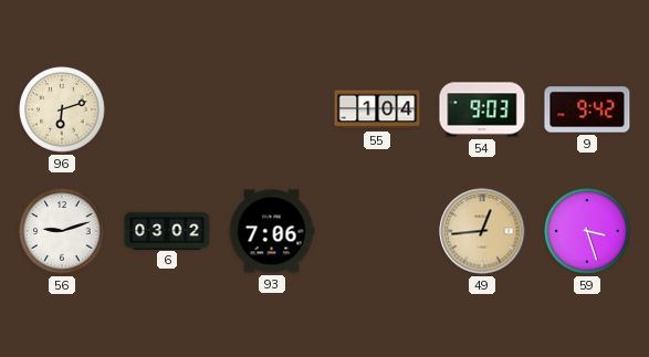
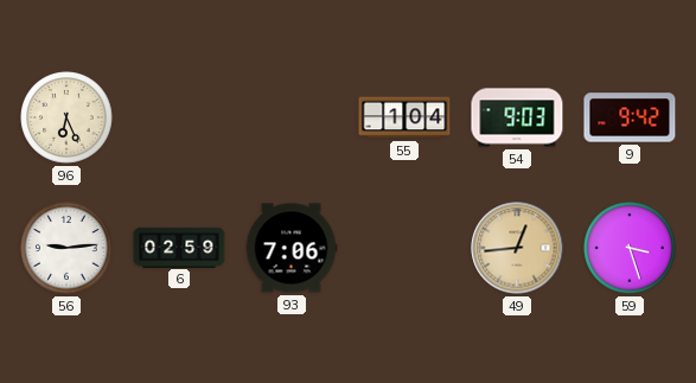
96: 6:12 -> 6:26 (66, 117)
56: 9:12 -> 9:14 (66, 248)
6: 03:02 -> 02:59 (179, 247)
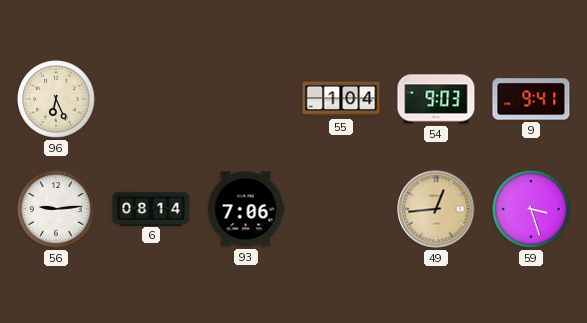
9: 9:42 -> 9:41 (531, 99)
6: 02:59 -> 08:14 (151, 208)
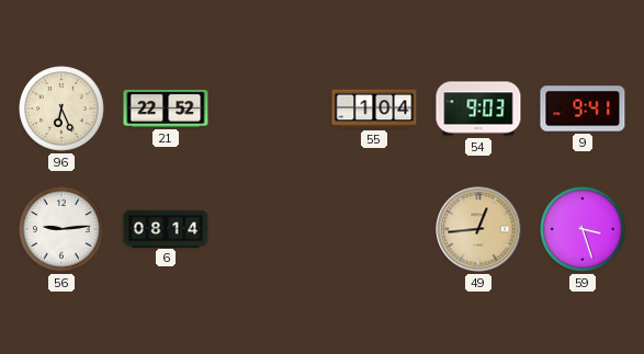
21: none -> 22:52 (166, 109)
93: 7:06 -> none (246, 209)
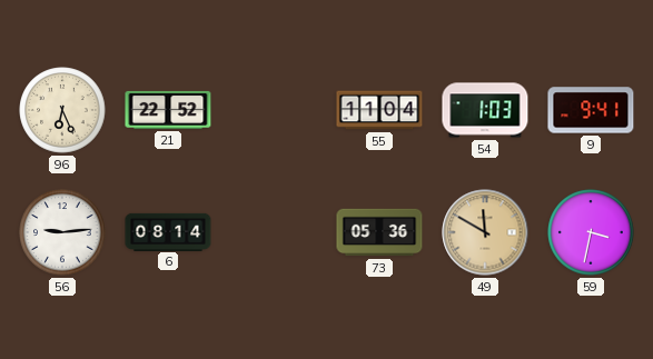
55: 1:04 -> 11:04 (379, 110)
54: 9:03 -> 1:03 (485, 110)
73: none -> 05:36 (379, 232)
49: 12:44 -> 11:50 (485, 232)
59: 3:27 -> 3:32 (591, 232)
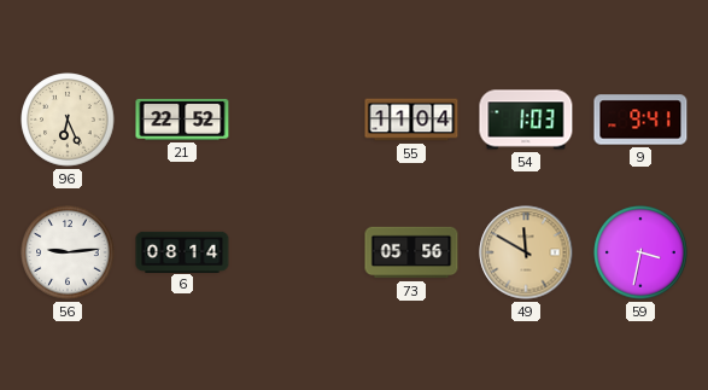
73: 05:36 -> 05:56 (411, 252)
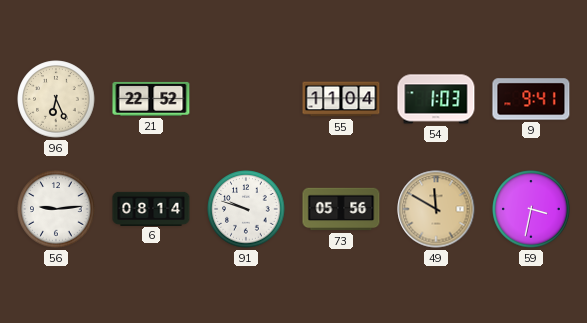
91: none -> 9:48 (246, 209)
